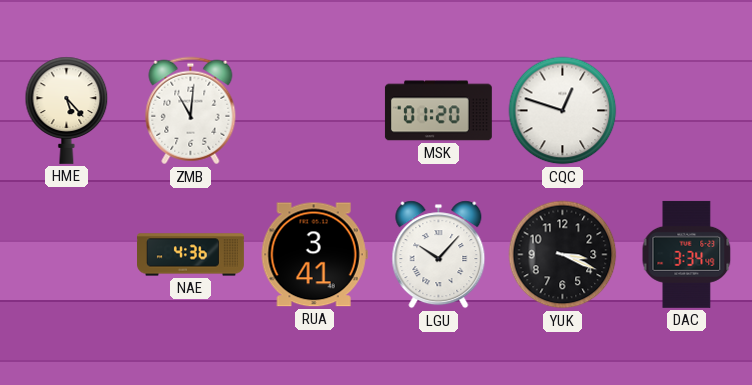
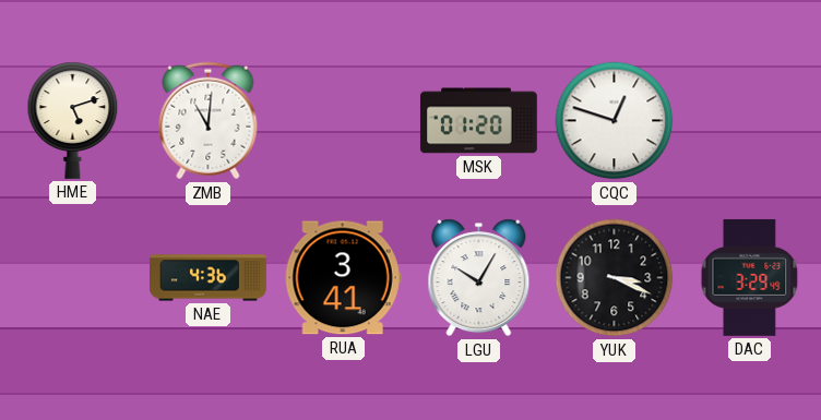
HME: 5:23 -> 5:12 (73, 120)
LGU: 10:07 -> 10:05 (479, 278)
DAC: 3:34 -> 3:29 (750, 277)
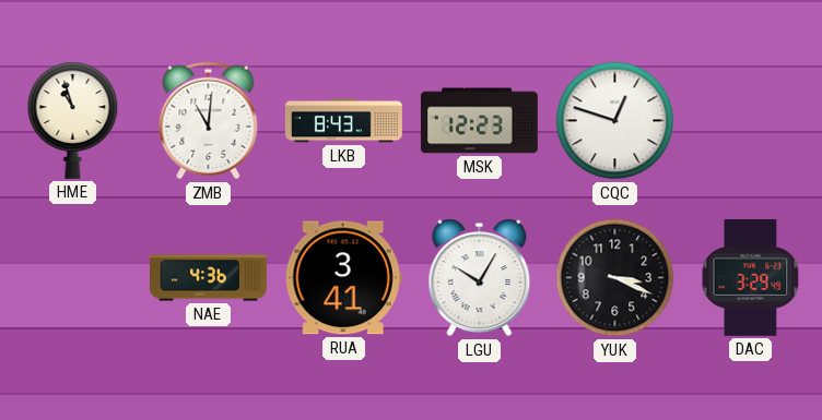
HME: 5:12 -> 10:57 (73, 120)
LKB: none -> 8:43 (343, 121)
MSK: 01:20 -> 12:23 (479, 121)
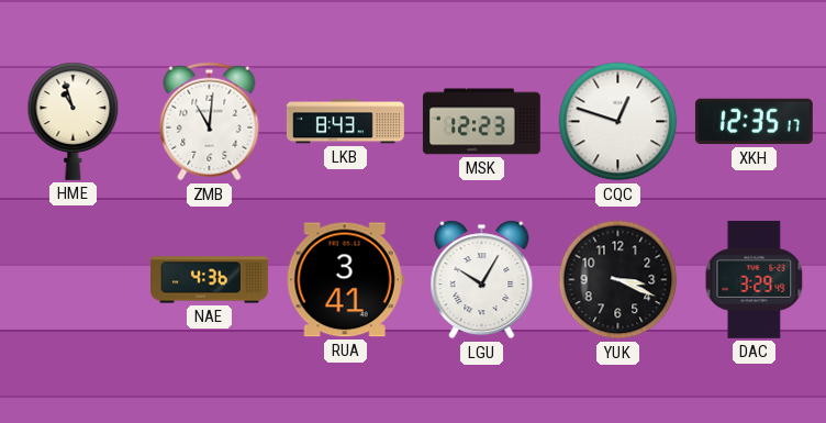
XKH: none -> 12:35 (754, 122)
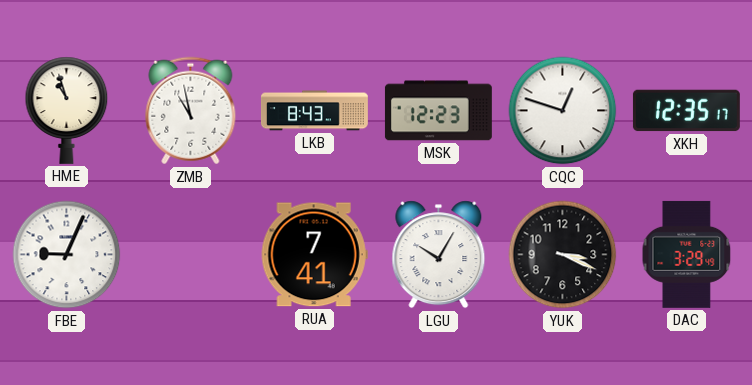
ZMB: 11:01 -> 10:58 (191, 111)
FBE: none -> 9:04 (67, 255)
NAE: 4:36 -> none (210, 280)
RUA: 3:41 -> 7:41 (314, 255)
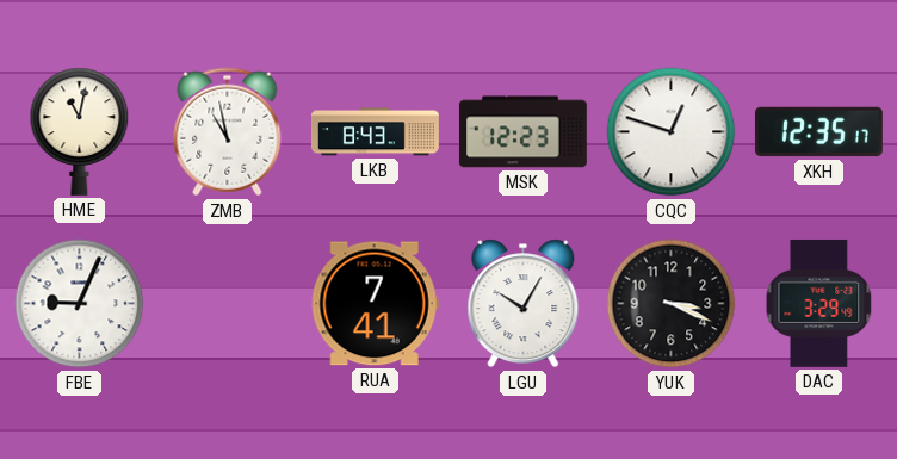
HME: 10:57 -> 11:02 (80, 131)
